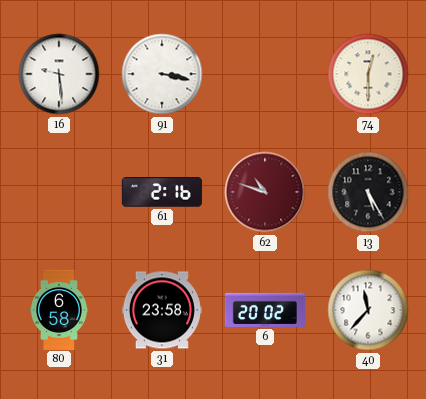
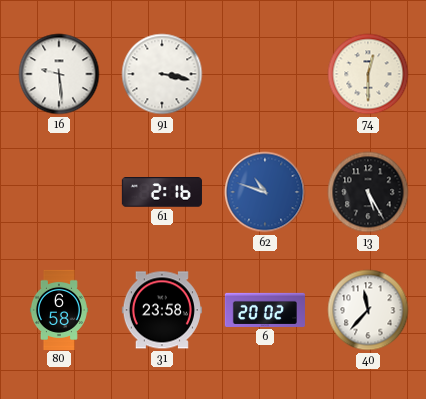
62 dial: burgundy -> blue (265, 192)
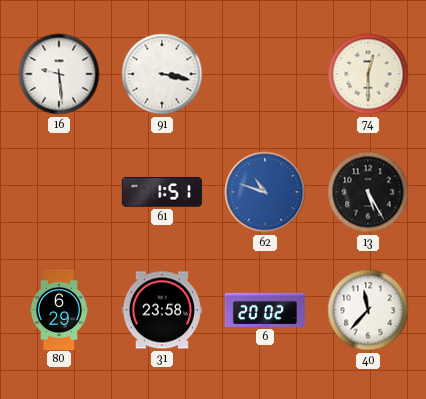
61: 2:16 -> 1:51 (162, 192)
80: 6:58 -> 6:29 (59, 309)
